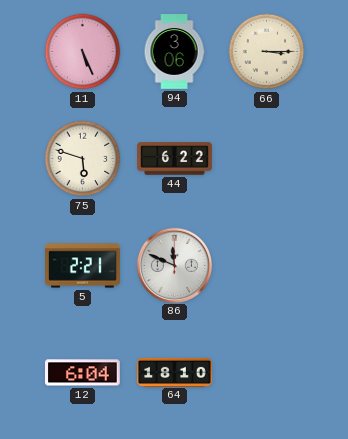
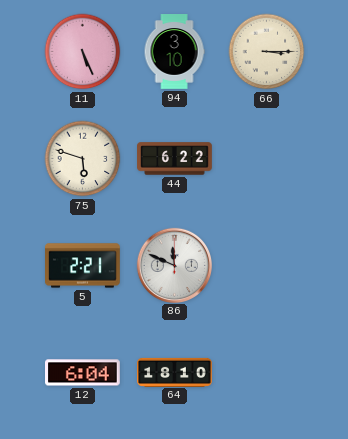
94: 3:06 -> 3:10 (174, 52)
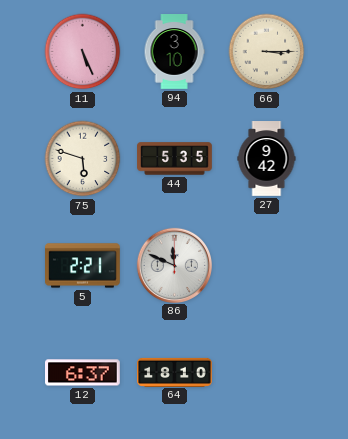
44: 6:22 -> 5:35 (175, 159)
27: none -> 9:42 (267, 159)
12: 6:04 -> 6:37 (83, 373)
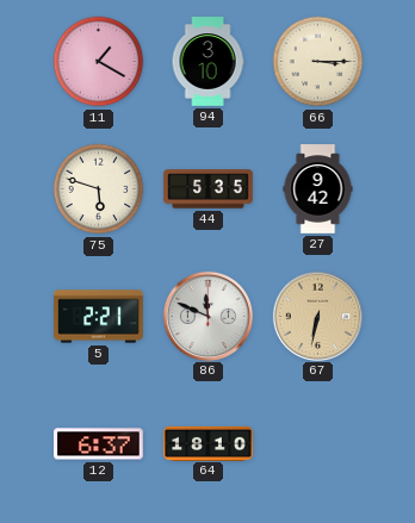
11: 5:26 -> 1:20 (99, 62)
67: none -> 6:32 (317, 316)
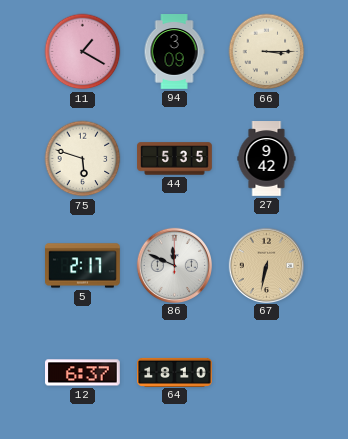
94: 3:10 -> 3:09 (174, 52)
5: 2:21 -> 2:17 (83, 266)
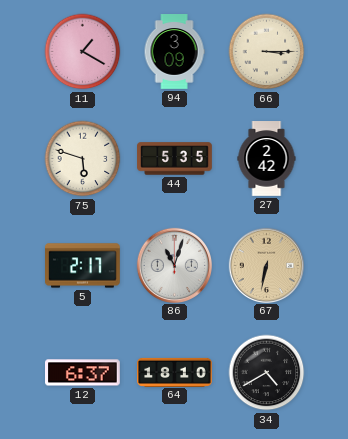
27: 9:42 -> 2:42 (267, 159)
86: 11:49 -> 11:03 (174, 265)
34: none -> 4:40 (267, 373)
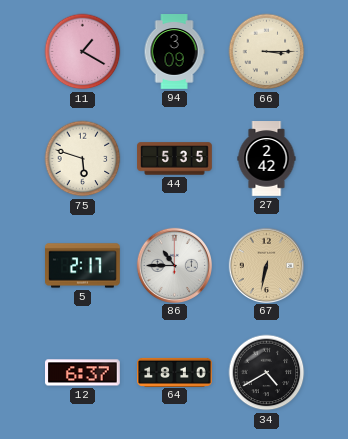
86: 11:03 -> 10:45 (174, 265)
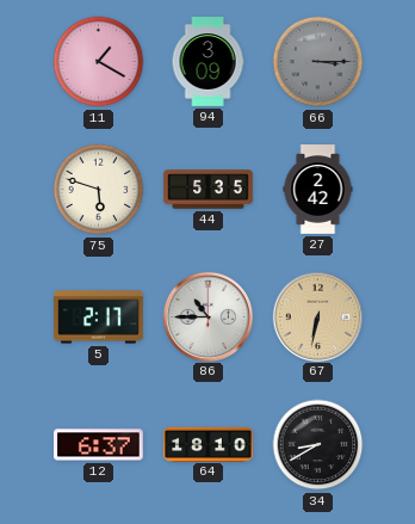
66 dial: cream -> grey (318, 62)
34: 4:40 -> 8:40 (318, 445)
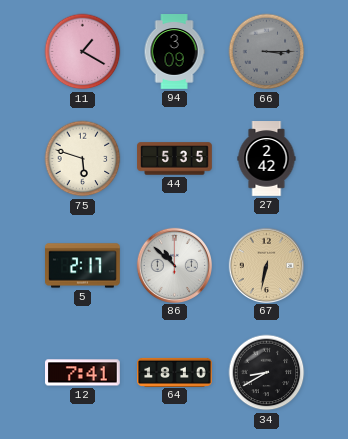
86: 10:45 -> 10:52 (174, 265)
12: 6:37 -> 7:41 (83, 373)
